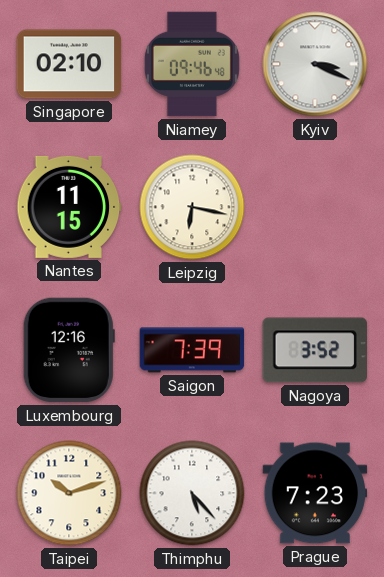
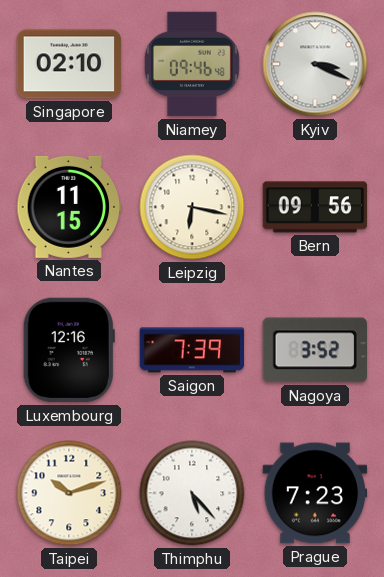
Bern: none -> 09:56 (315, 207)
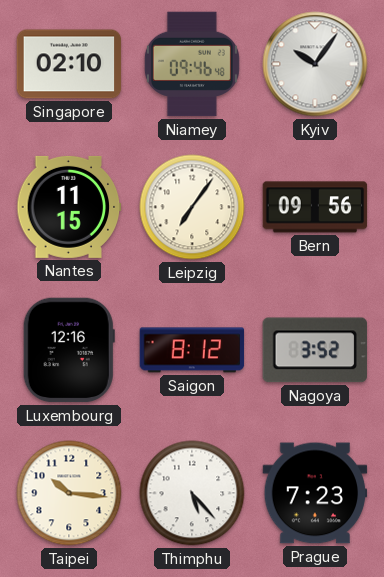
Kyiv: 3:19 -> 10:06 (315, 64)
Leipzig: 6:17 -> 7:06 (192, 207)
Saigon: 7:39 -> 8:12 (192, 350)
Taipei: 10:12 -> 10:16 (69, 493)
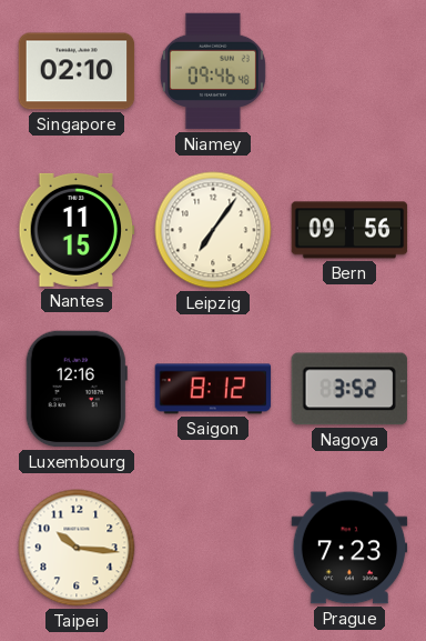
Kyiv: 10:06 -> none (315, 64)
Thimphu: 5:23 -> none (192, 493)
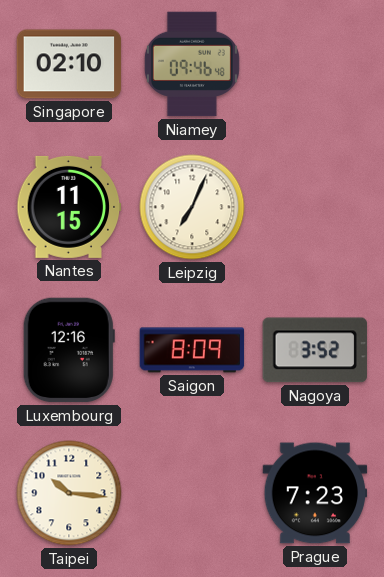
Leipzig: 7:06 -> 7:04 (192, 207)
Bern: 09:56 -> none (349, 230)
Saigon: 8:12 -> 8:09 (192, 350)
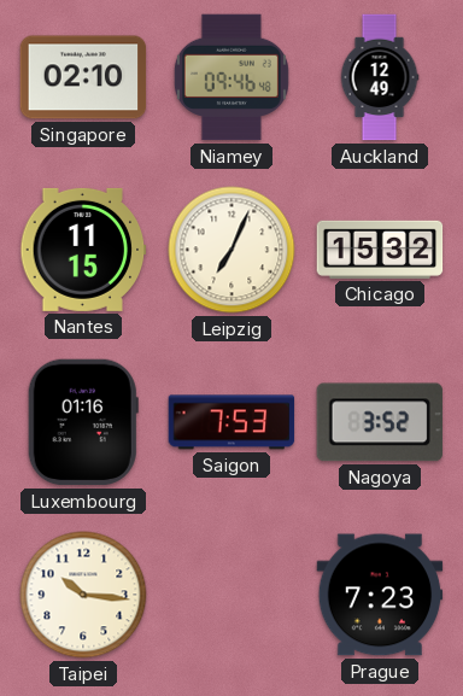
Auckland: none -> 12:49 (380, 77)
Chicago: none -> 15:32 (380, 250)
Luxembourg: 12:16 -> 01:16 (83, 422)
Saigon: 8:09 -> 7:53 (231, 422)
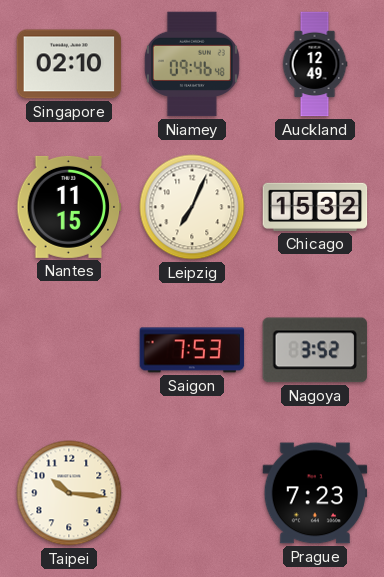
Luxembourg: 01:16 -> none (83, 422)
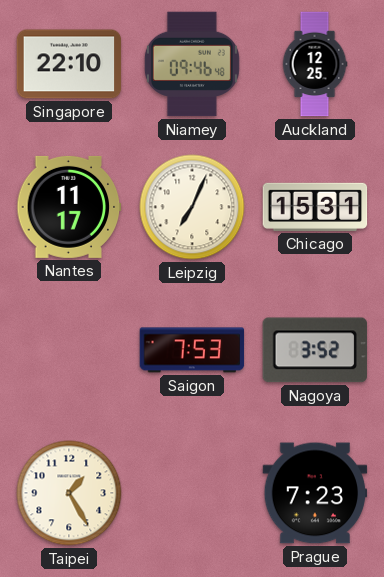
Singapore: 02:10 -> 22:10 (69, 64)
Auckland: 12:49 -> 12:25 (315, 64)
Nantes: 11:15 -> 11:17 (69, 207)
Chicago: 15:32 -> 15:31 (315, 207)
Taipei: 10:16 -> 1:25 (69, 493)
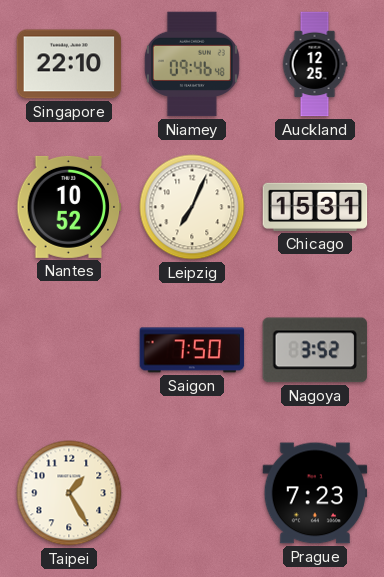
Nantes: 11:17 -> 10:52 (69, 207)
Saigon: 7:53 -> 7:50 (192, 350)
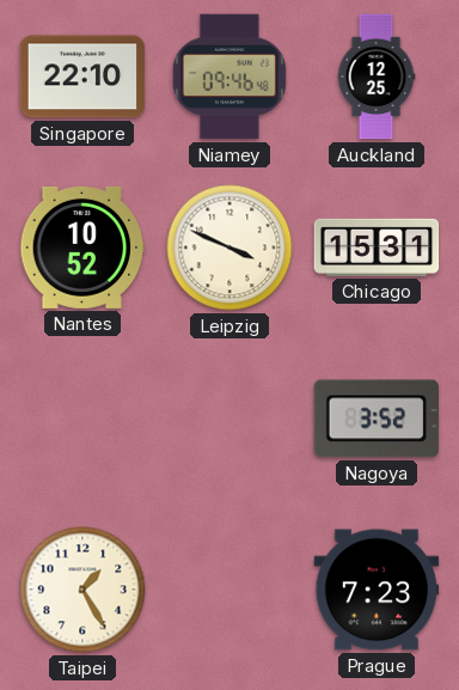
Leipzig: 7:04 -> 3:49 (229, 248)
Saigon: 7:50 -> none (192, 350)
